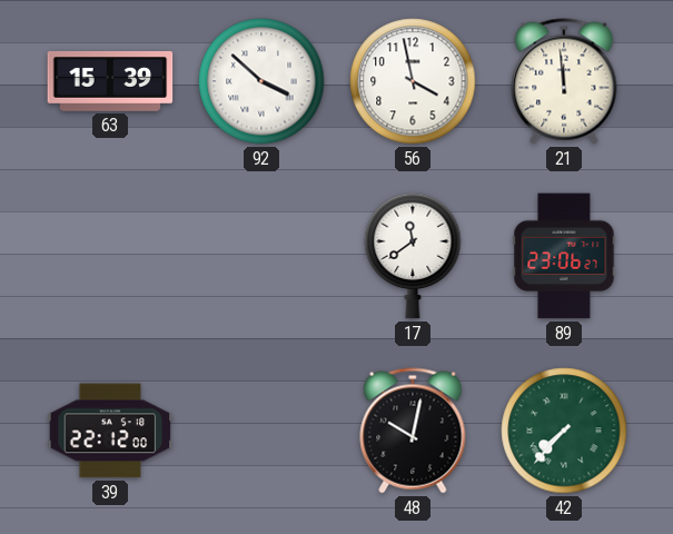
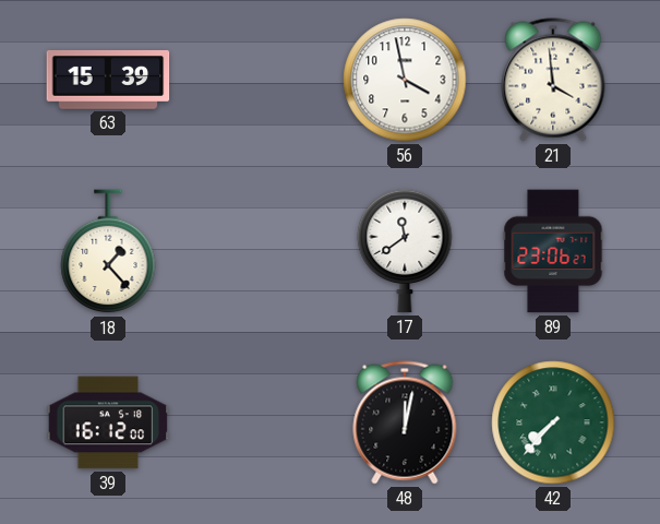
92: 3:52 -> none (261, 81)
21: 11:59 -> 3:59 (553, 80)
18: none -> 1:23 (108, 252)
39: 22:12 -> 16:12 (108, 422)
48: 10:02 -> 12:02 (405, 422)
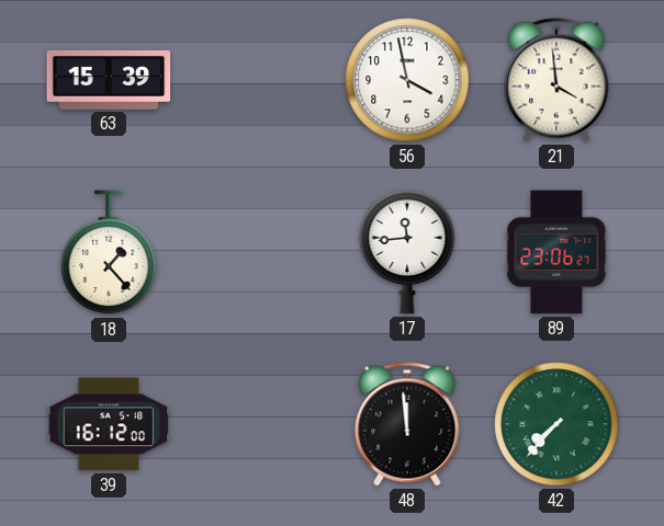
17: 11:39 -> 11:44 (407, 252)
48: 12:02 -> 11:59 (407, 424)
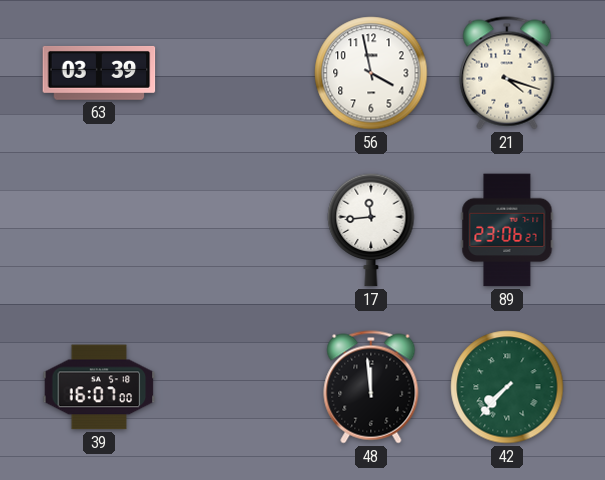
63: 15:39 -> 03:39 (99, 73)
21: 3:59 -> 4:18 (507, 73)
18: 1:23 -> none (109, 253)
39: 16:12 -> 16:07 (99, 387)
